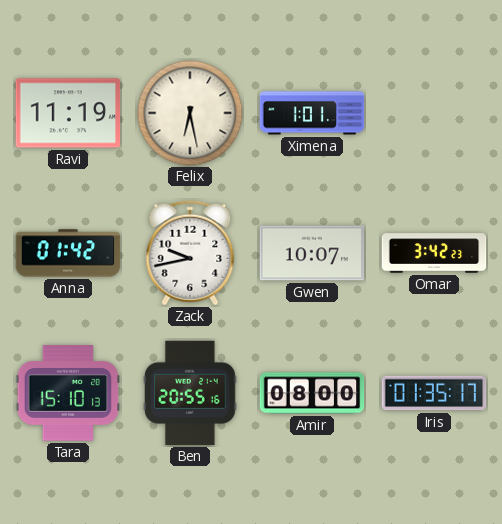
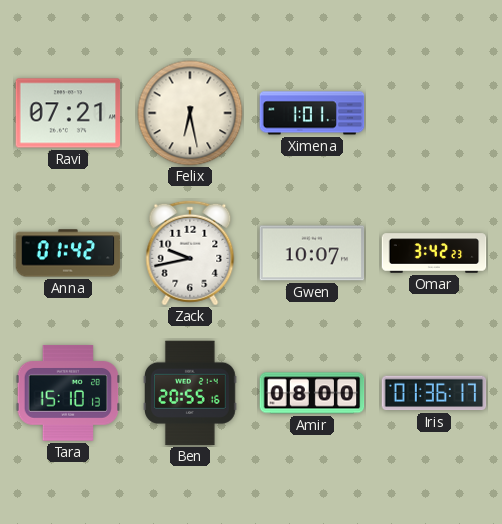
Ravi: 11:19 -> 07:21 (68, 113)
Iris: 01:35 -> 01:36 (434, 393)
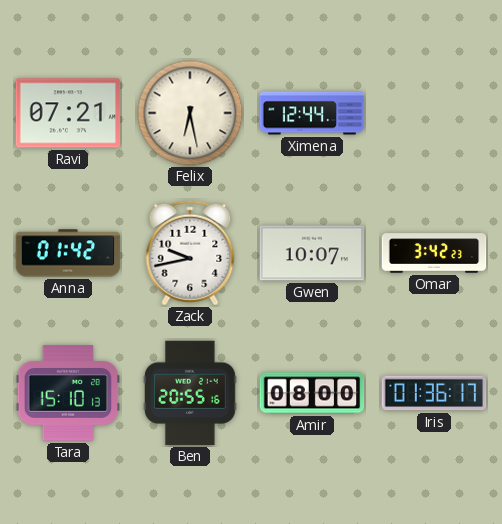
Ximena: 1:01 -> 12:44 (312, 113)
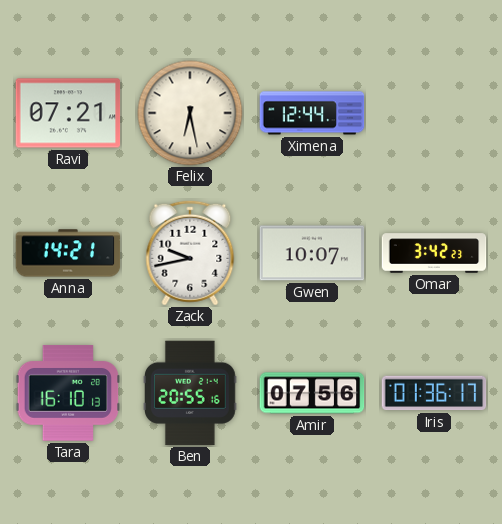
Anna: 01:42 -> 14:21 (68, 253)
Tara: 15:10 -> 16:10 (68, 393)
Amir: 08:00 -> 07:56 (312, 393)
